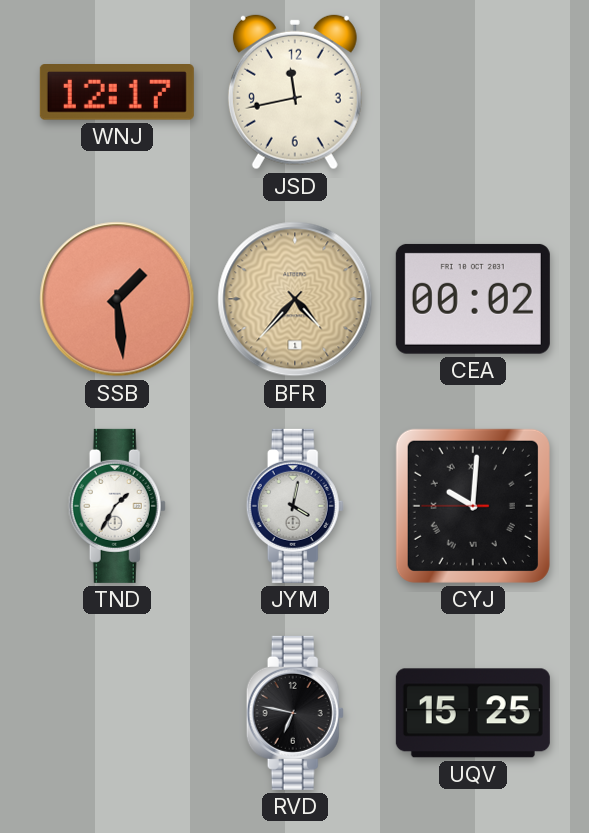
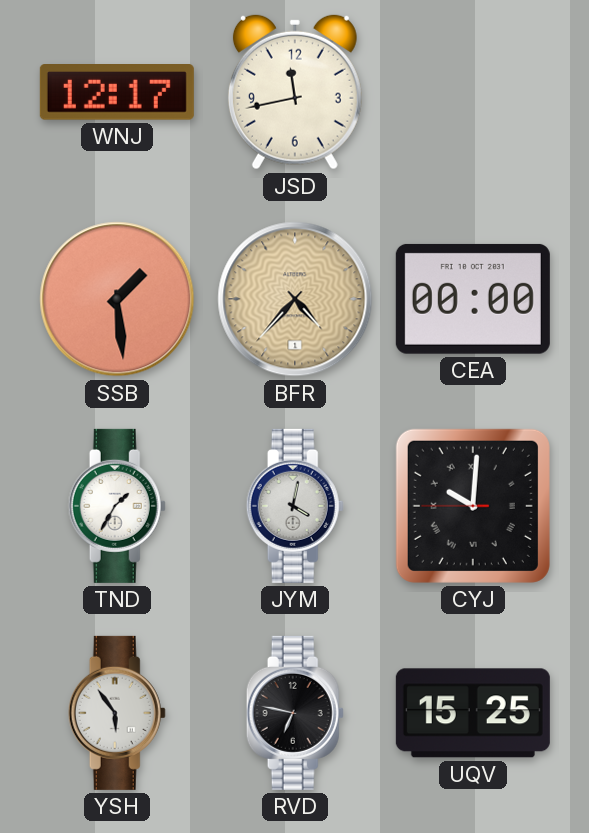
CEA: 00:02 -> 00:00 (473, 299)
YSH: none -> 5:54 (117, 713)
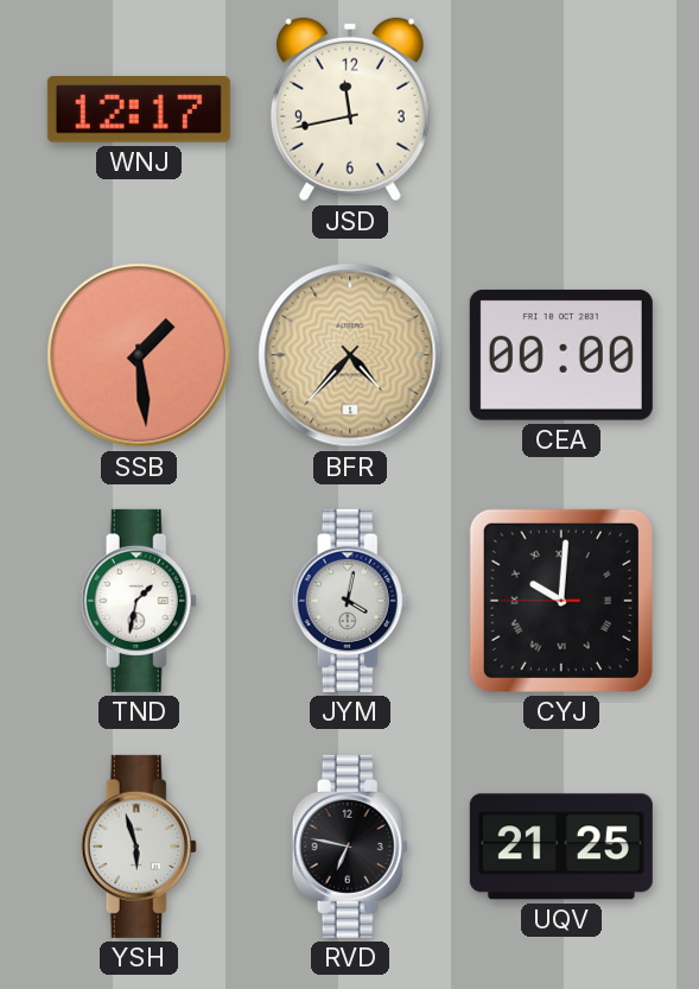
TND: 1:35 -> 1:32 (139, 601)
YSH: 5:54 -> 5:57 (139, 847)
UQV: 15:25 -> 21:25 (561, 847)
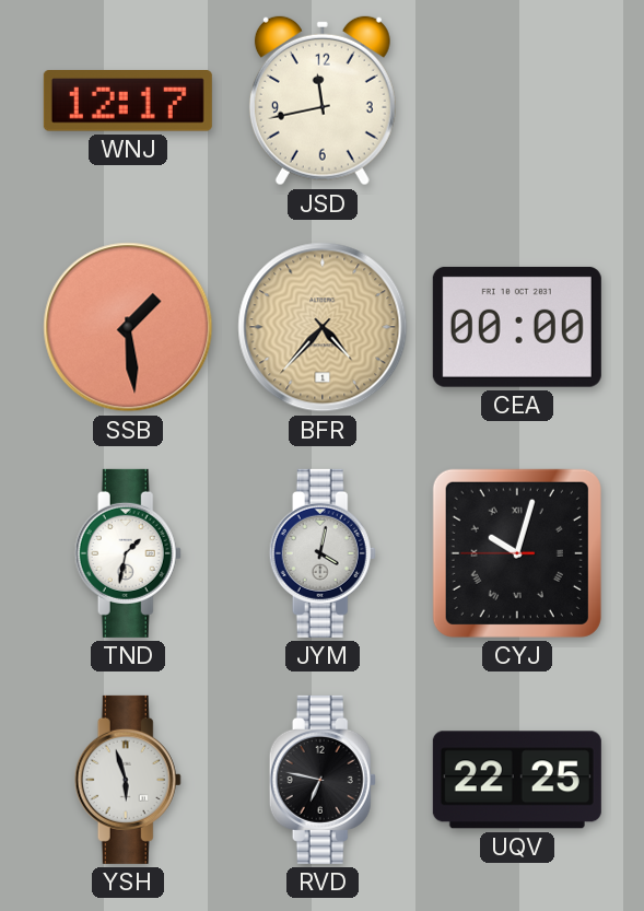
CYJ: 10:00 -> 10:02 (517, 553)
UQV: 21:25 -> 22:25 (517, 780)
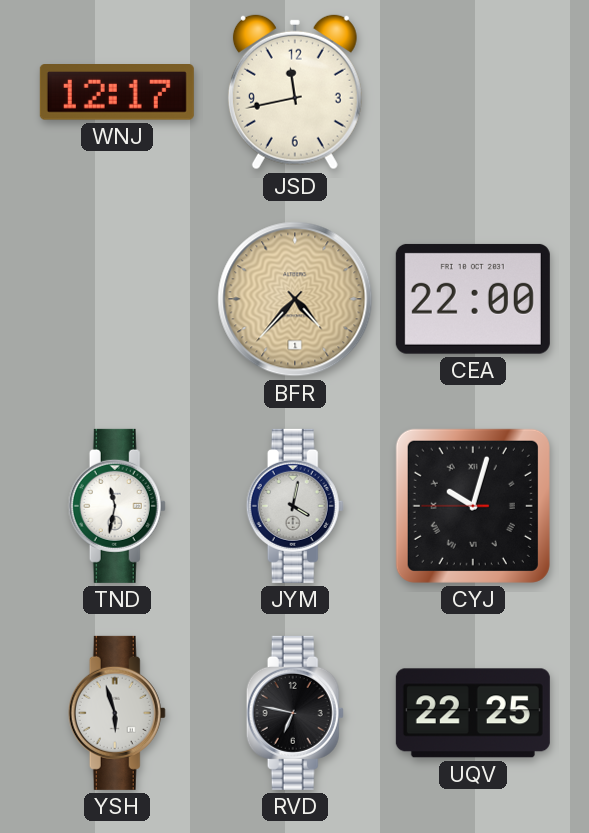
SSB: 1:29 -> none (128, 327)
CEA: 00:00 -> 22:00 (473, 299)
TND: 1:32 -> 11:32 (117, 506)
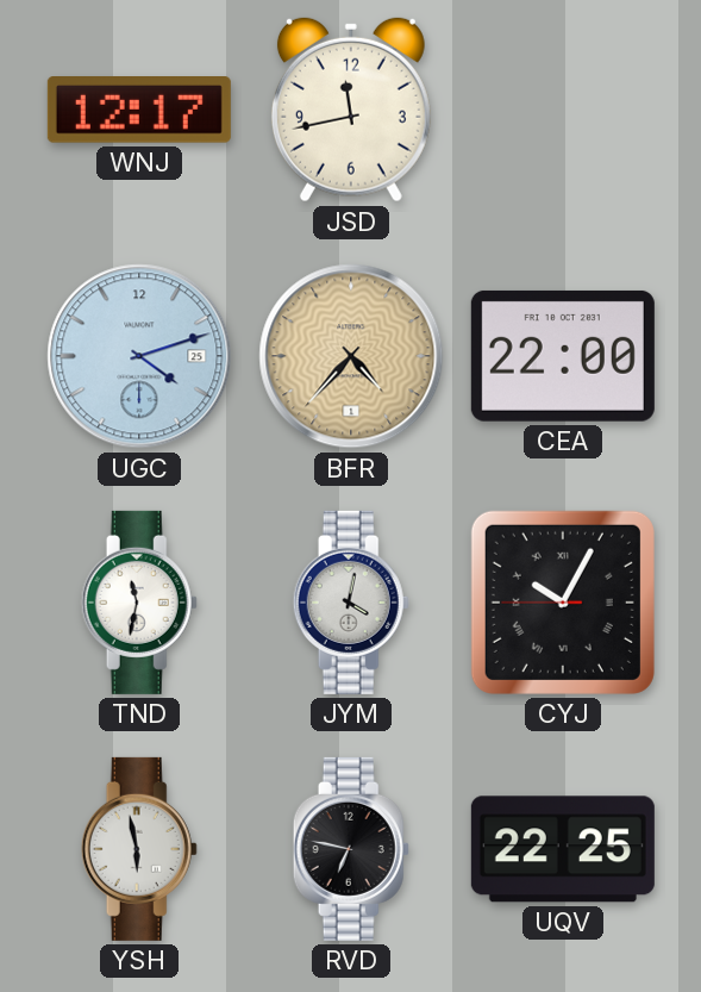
UGC: none -> 4:12 (139, 356)
CYJ: 10:02 -> 10:04 (563, 603)
YSH: 5:57 -> 5:58 (139, 849)
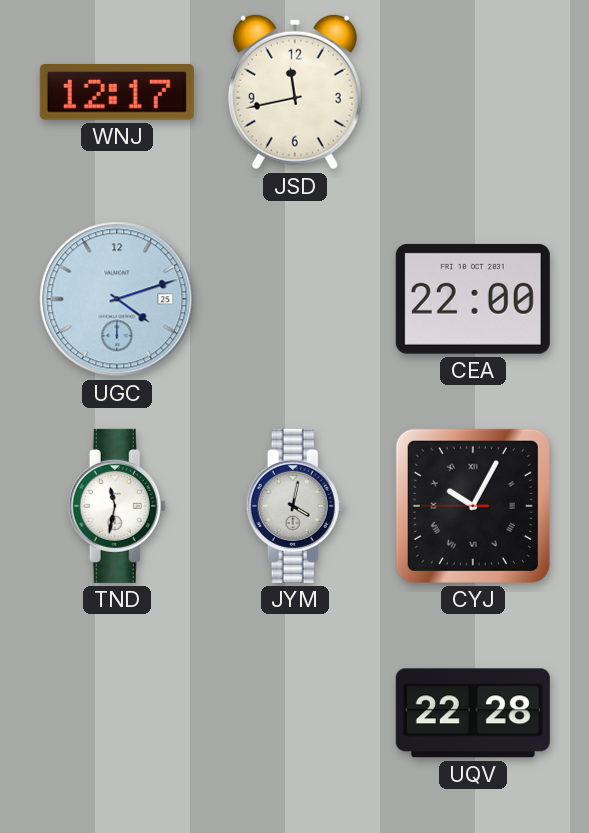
BFR: 4:37 -> none (351, 356)
YSH: 5:58 -> none (139, 849)
RVD: 6:47 -> none (351, 849)
UQV: 22:25 -> 22:28 (473, 713)
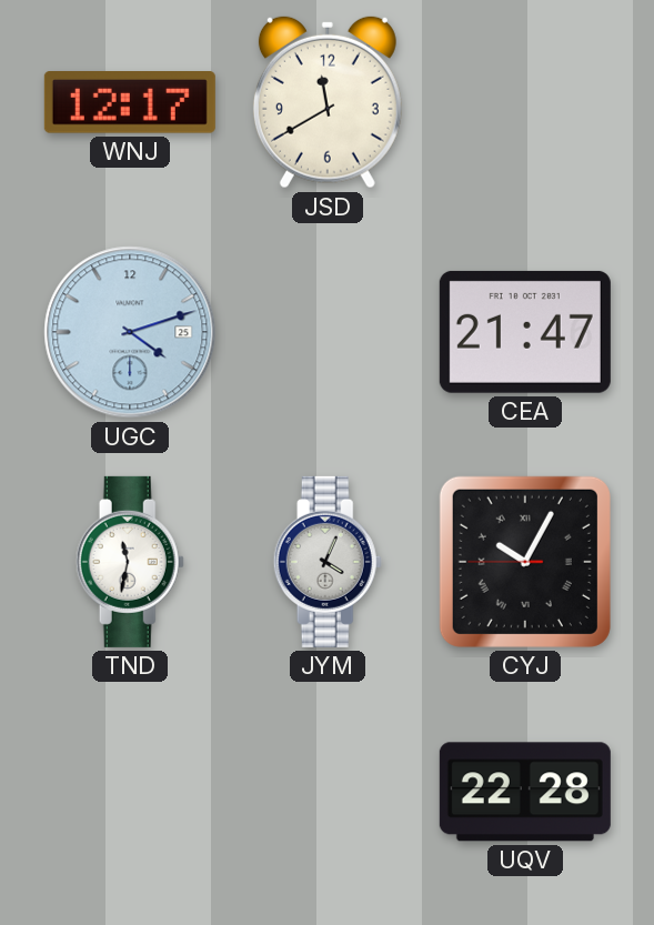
JSD: 11:43 -> 11:40 (328, 102)
CEA: 22:00 -> 21:47 (525, 332)
JYM: 4:02 -> 4:04 (328, 562)
